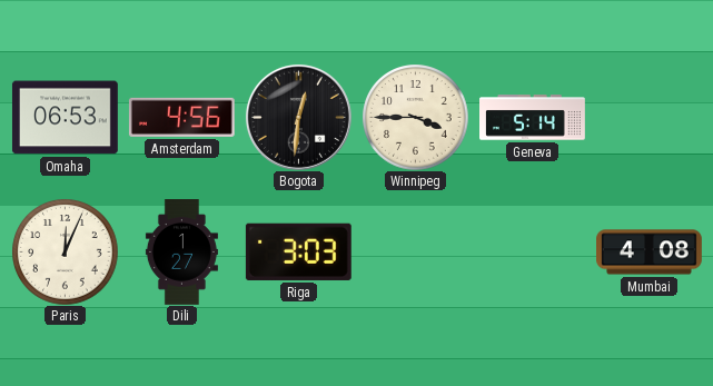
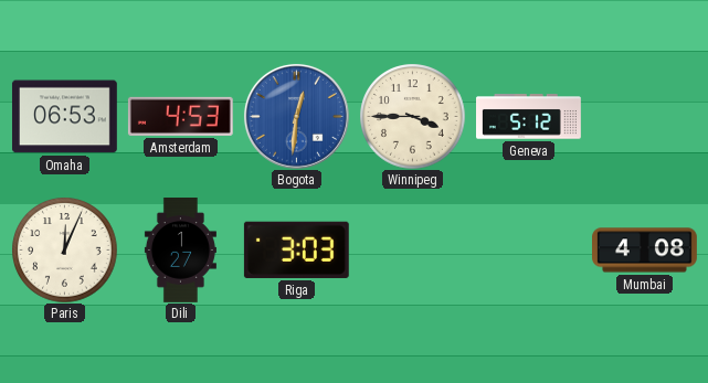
Amsterdam: 4:56 -> 4:53 (180, 116)
Bogota dial: black -> blue (296, 116)
Geneva: 5:14 -> 5:12 (529, 117)
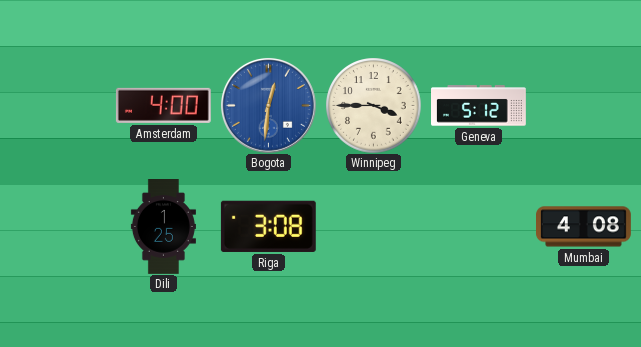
Omaha: 06:53 -> none (64, 117)
Amsterdam: 4:53 -> 4:00 (163, 105)
Paris: 12:04 -> none (64, 249)
Dili: 1:27 -> 1:25 (163, 227)
Riga: 3:03 -> 3:08 (268, 226)
